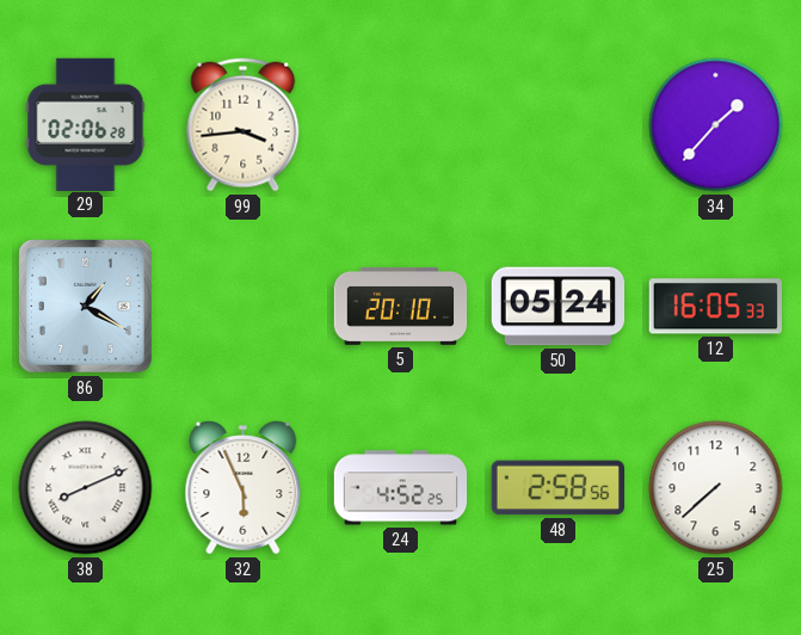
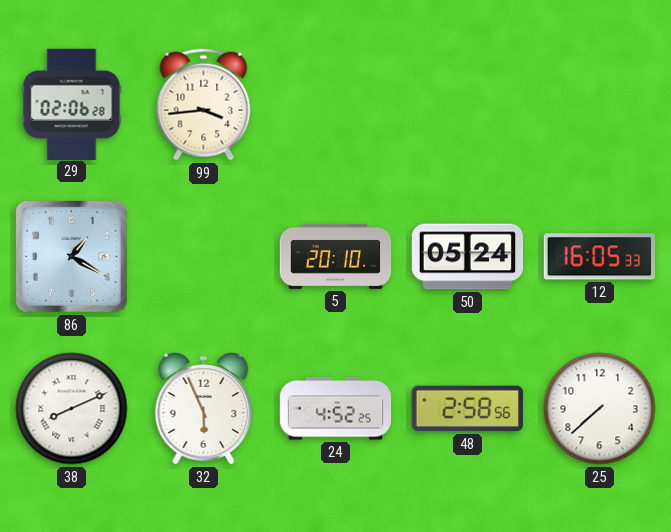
34: 1:37 -> none (716, 125)
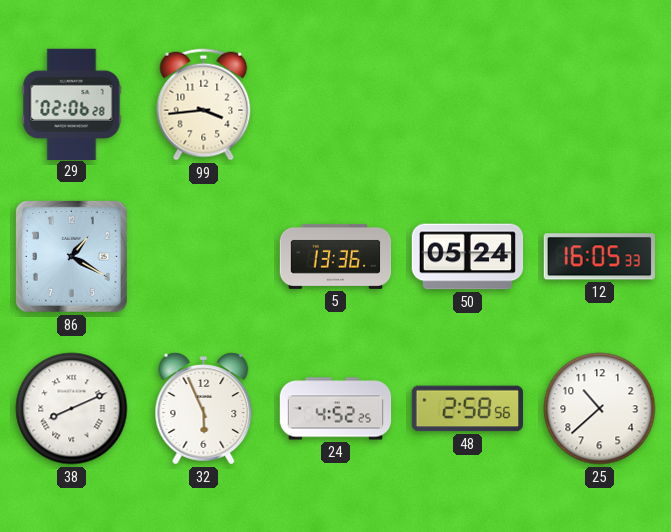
5: 20:10 -> 13:36 (336, 256)
25: 7:38 -> 10:38 (600, 409)
